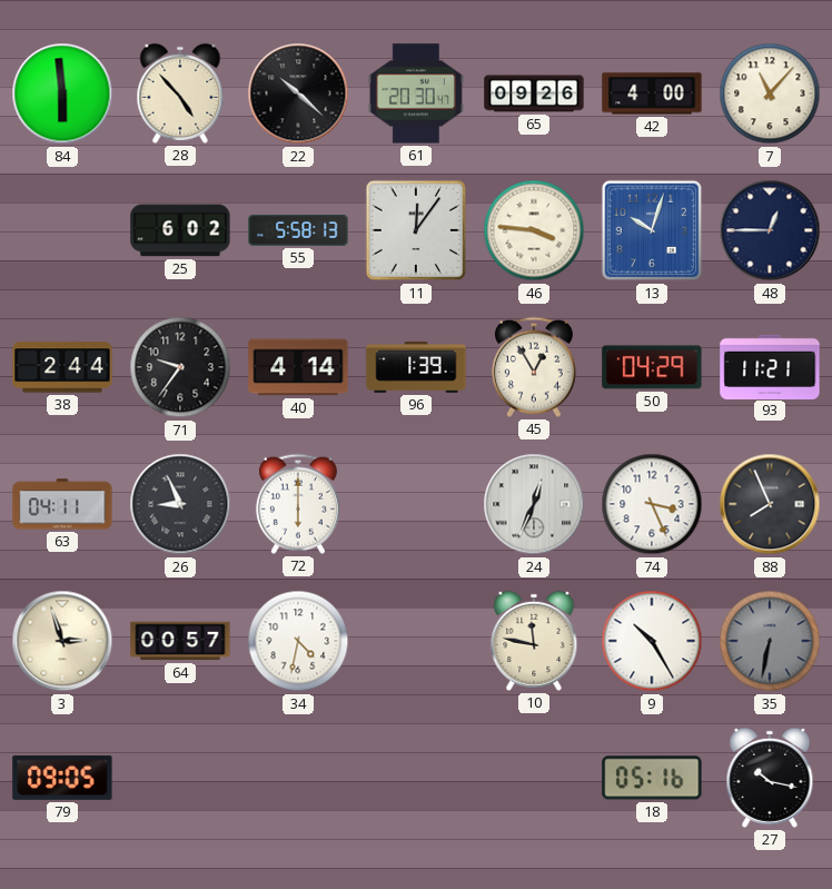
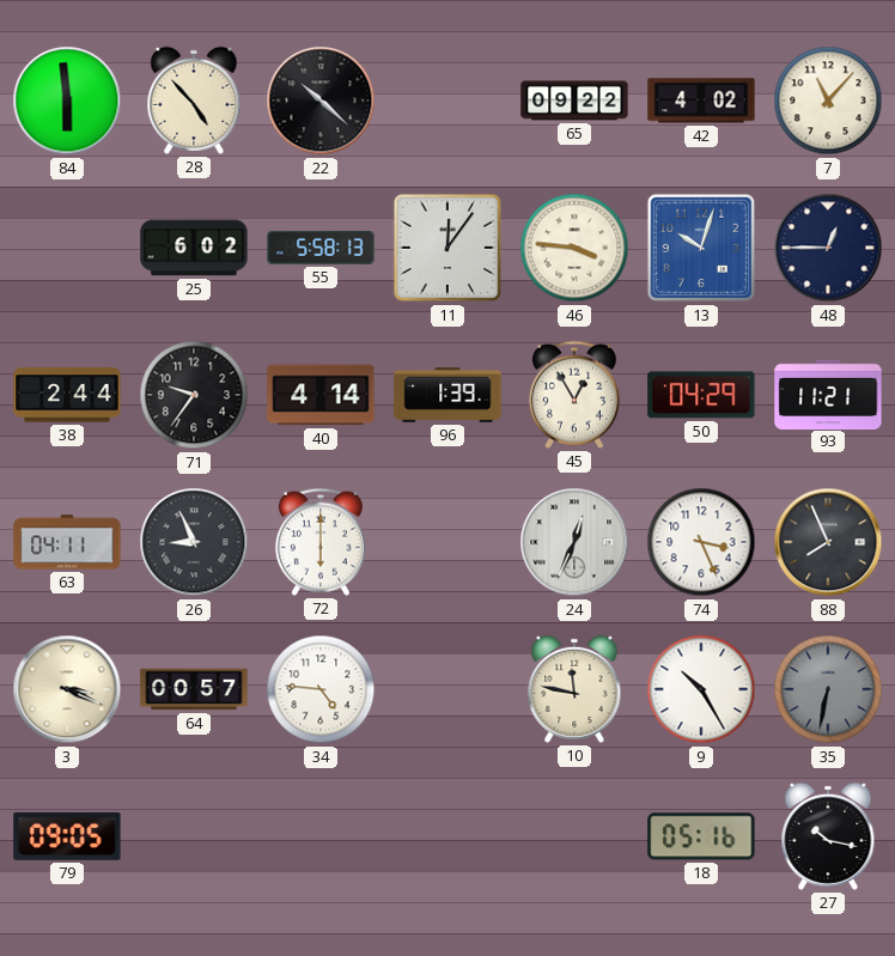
61: 20:30 -> none (416, 93)
65: 09:26 -> 09:22 (574, 101)
42: 4:00 -> 4:02 (701, 101)
3: 2:57 -> 3:19 (67, 689)
34: 4:32 -> 4:46 (321, 689)
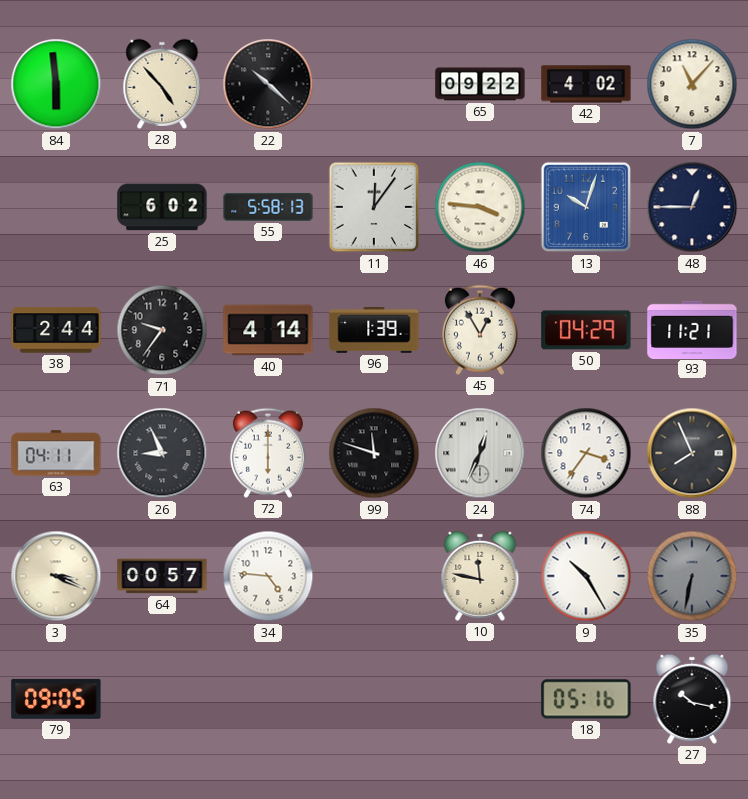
99: none -> 11:48 (374, 453)
74: 3:26 -> 3:36 (586, 453)
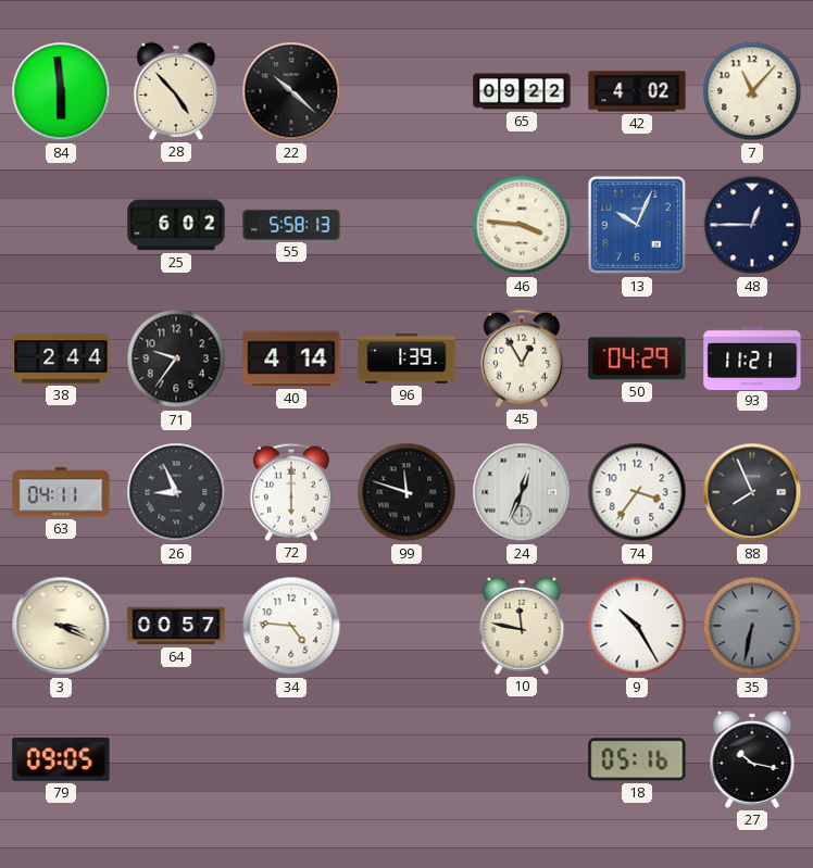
11: 12:06 -> none (374, 207)
13: 10:03 -> 10:04 (637, 225)
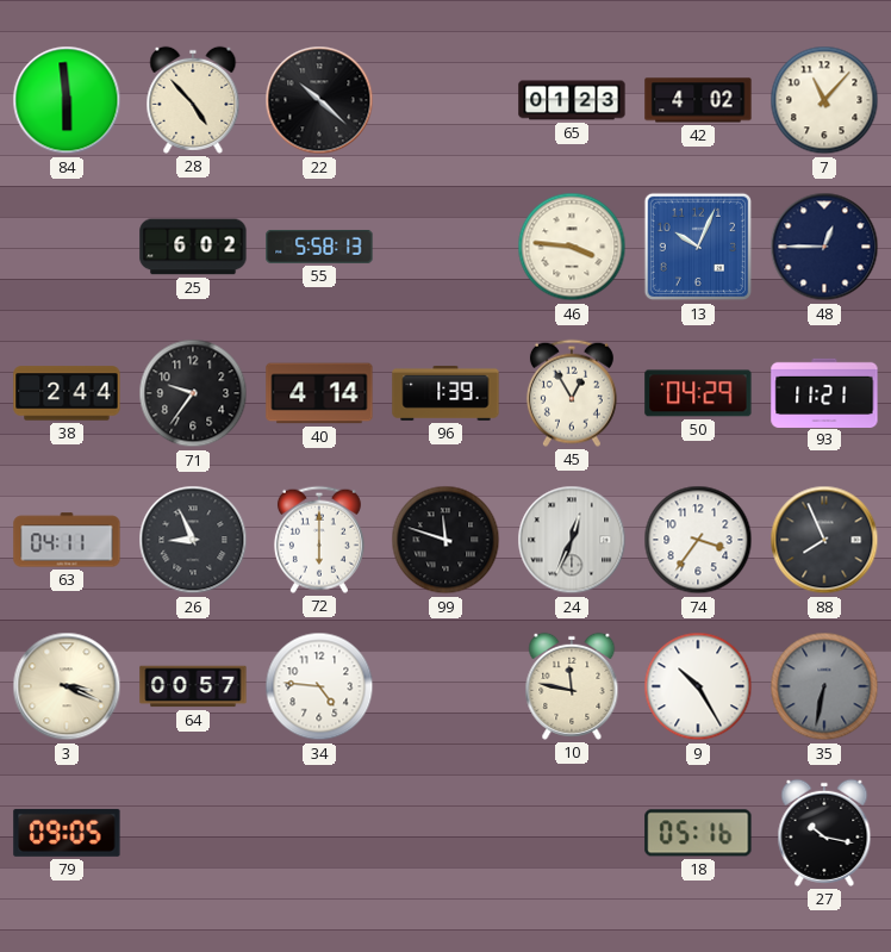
65: 09:22 -> 01:23 (572, 100)
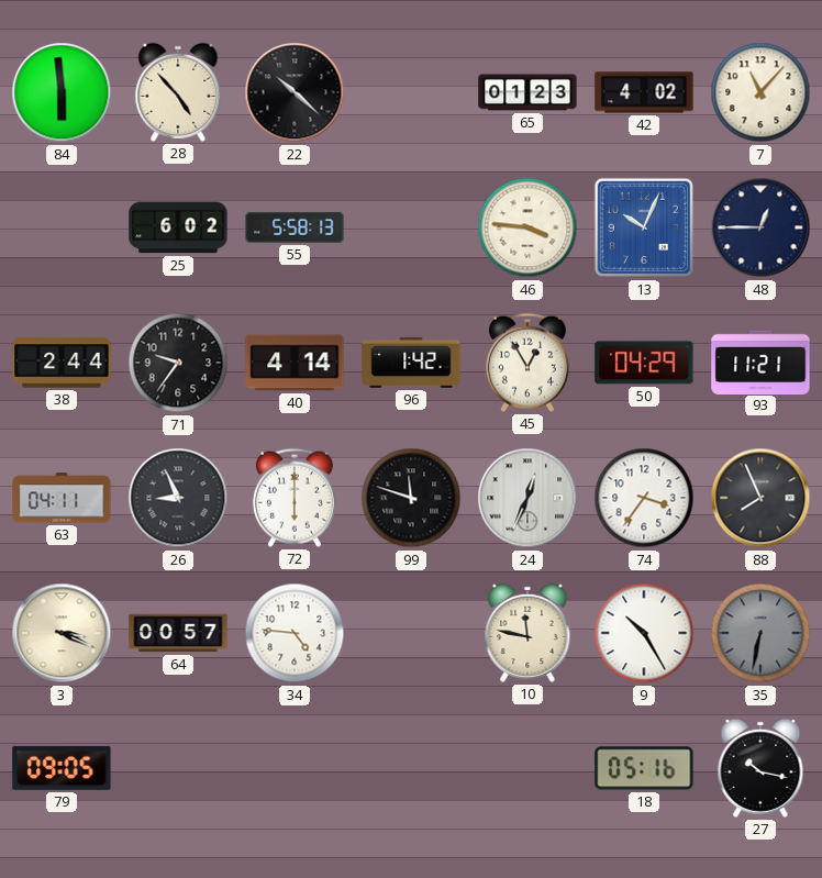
96: 1:39 -> 1:42 (411, 363)
